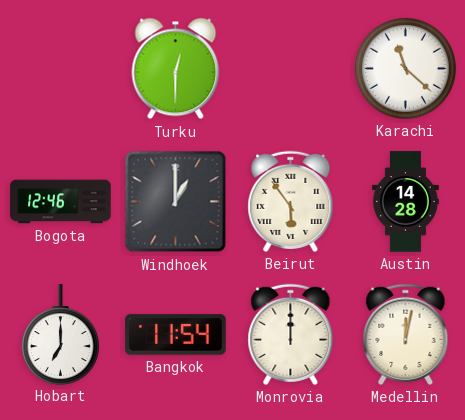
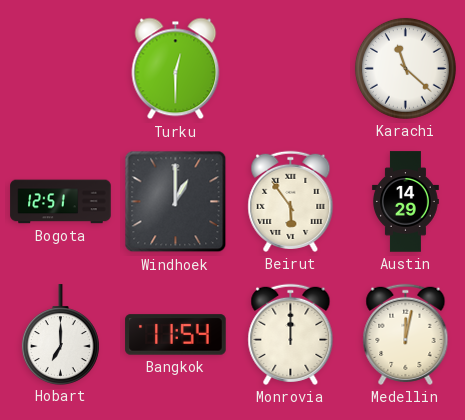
Bogota: 12:46 -> 12:51 (61, 202)
Austin: 14:28 -> 14:29 (405, 202)
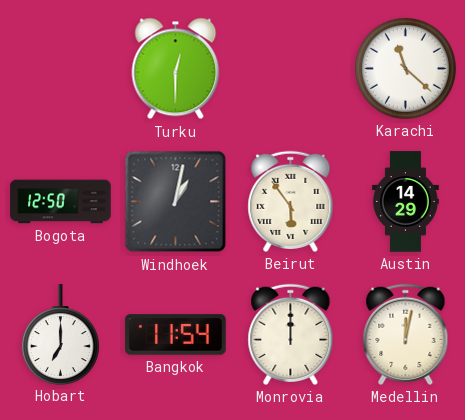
Bogota: 12:51 -> 12:50 (61, 202)
Windhoek: 1:00 -> 1:02 (176, 202)
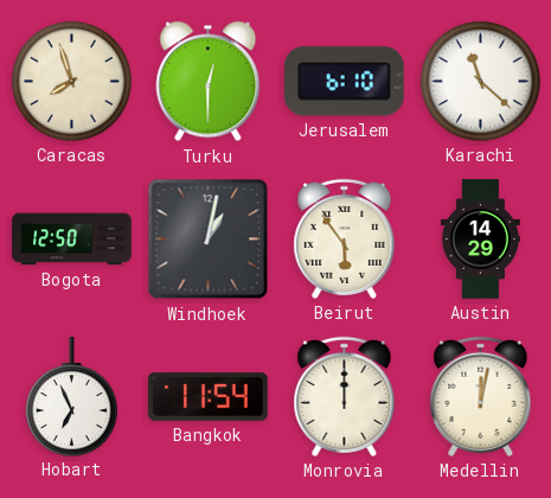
Caracas: none -> 7:57 (71, 81)
Jerusalem: none -> 6:10 (345, 82)
Hobart: 7:00 -> 6:56 (71, 396)
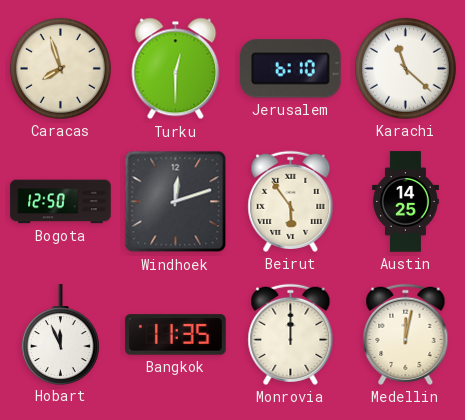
Windhoek: 1:02 -> 12:12 (176, 202)
Austin: 14:29 -> 14:25 (405, 202)
Hobart: 6:56 -> 11:56 (60, 334)
Bangkok: 11:54 -> 11:35 (176, 335)
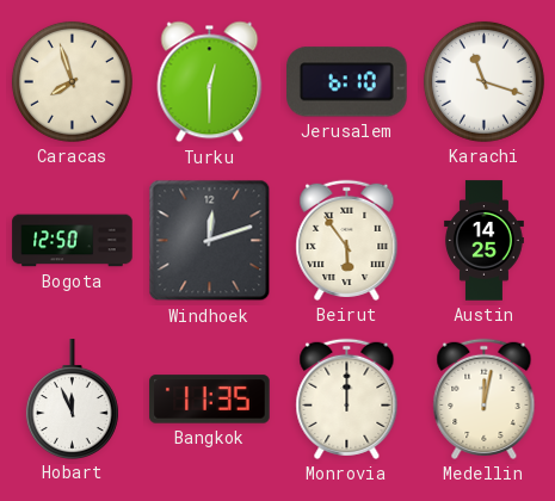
Karachi: 11:22 -> 11:18 (483, 81)
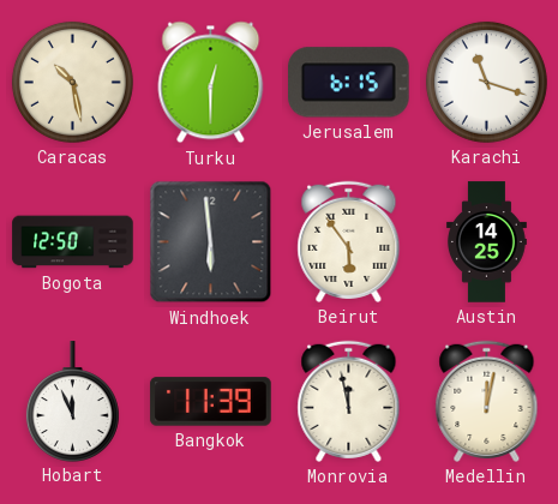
Caracas: 7:57 -> 10:28 (72, 82)
Jerusalem: 6:10 -> 6:15 (349, 83)
Windhoek: 12:12 -> 5:59 (211, 242)
Bangkok: 11:35 -> 11:39 (211, 402)
Monrovia: 12:00 -> 11:58 (349, 401)
